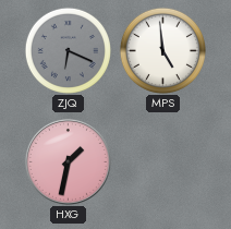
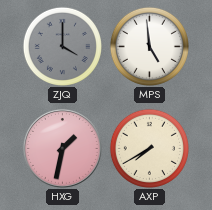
ZJQ: 6:19 -> 4:00 (62, 46)
AXP: none -> 7:40 (149, 148)
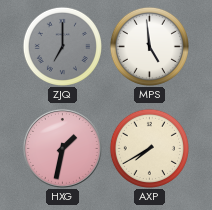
ZJQ: 4:00 -> 7:00 (62, 46)
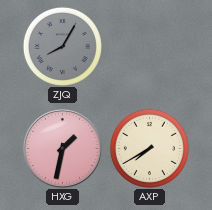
ZJQ: 7:00 -> 8:05 (62, 46)
MPS: 4:59 -> none (149, 46)
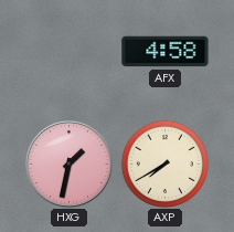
ZJQ: 8:05 -> none (62, 46)
AFX: none -> 4:58 (166, 52)
